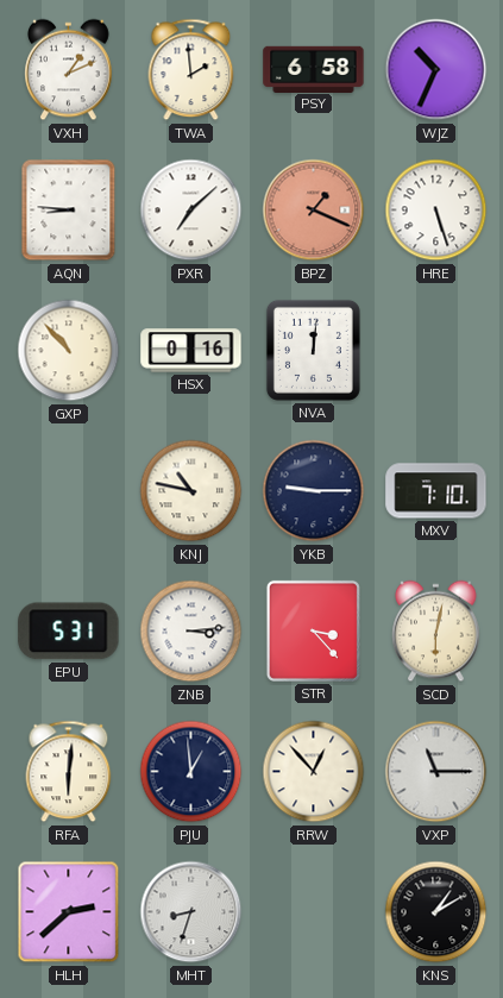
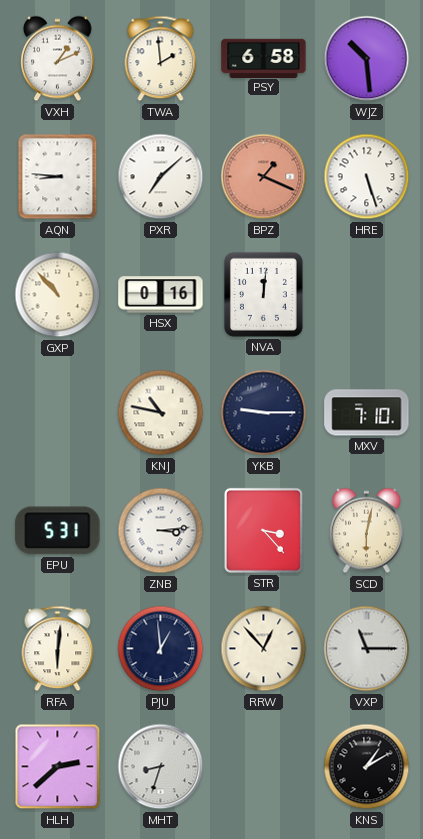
WJZ: 10:34 -> 10:29 (367, 59)
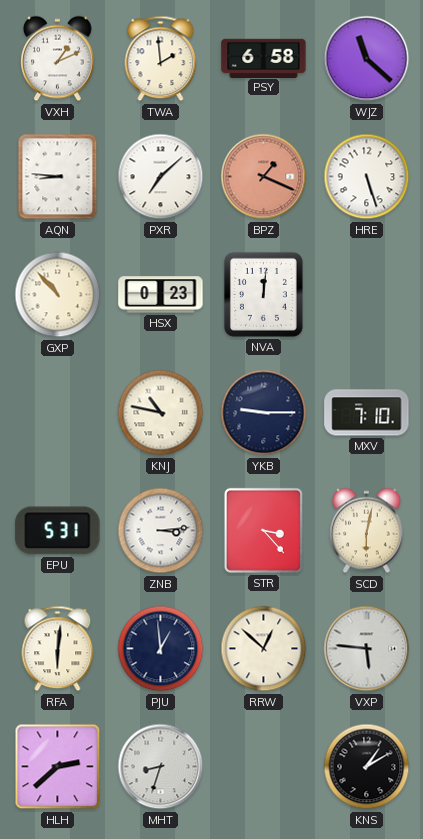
WJZ: 10:29 -> 11:22 (367, 59)
HSX: 0:16 -> 0:23 (161, 295)
RRW: 12:53 -> 12:52 (264, 649)
VXP: 11:15 -> 5:46 (367, 649)
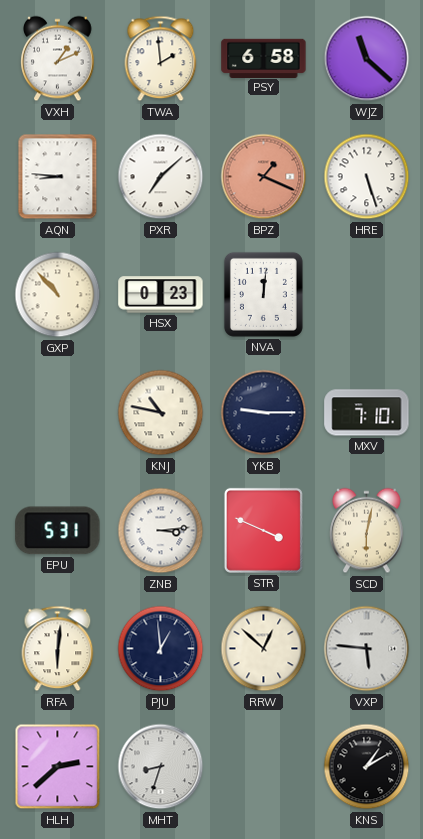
STR: 3:23 -> 3:49 (263, 530)
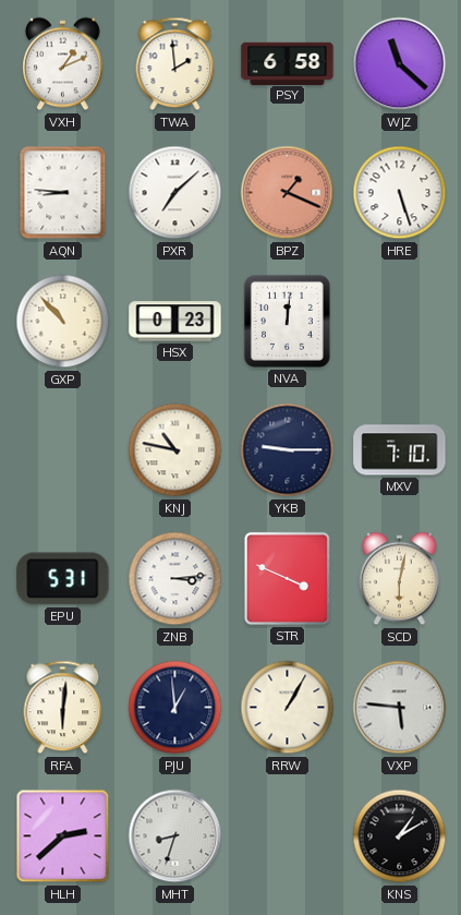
RRW: 12:52 -> 1:05 (288, 708)
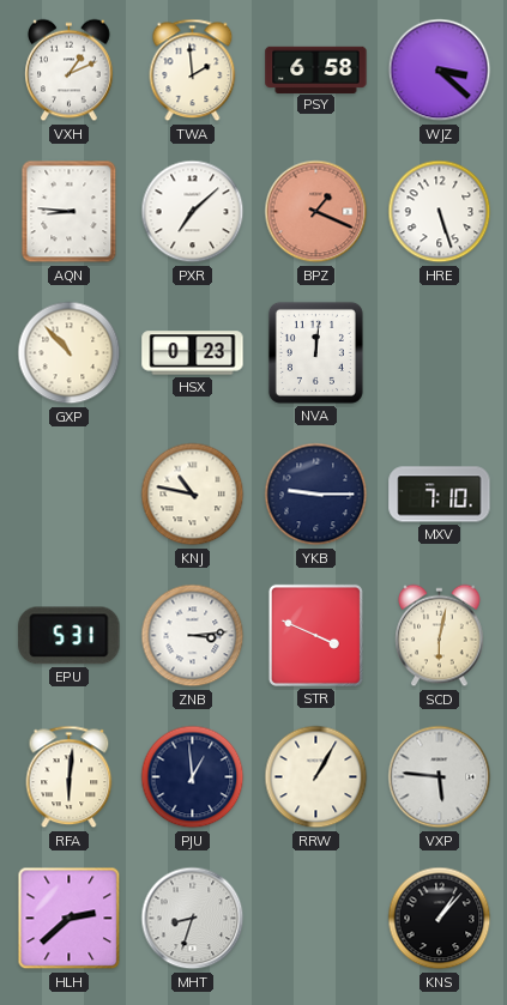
WJZ: 11:22 -> 3:22 (440, 71)
KNS: 1:10 -> 1:07 (440, 919)
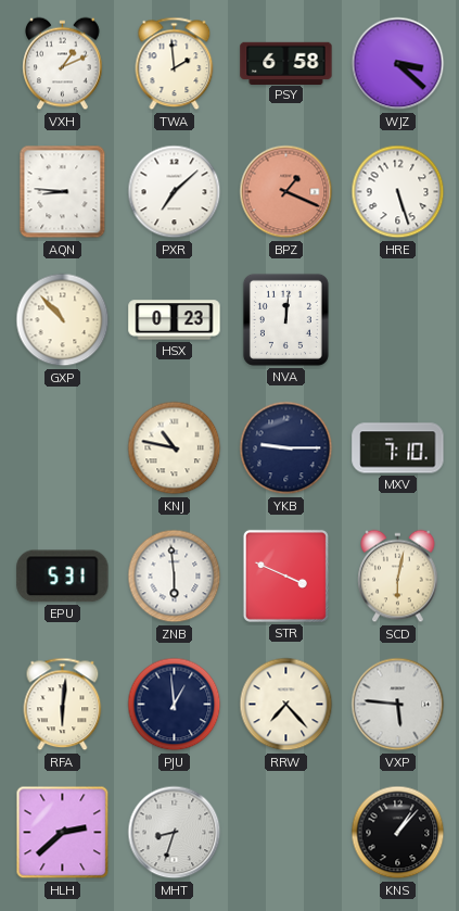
ZNB: 3:14 -> 5:59 (175, 577)
RRW: 1:05 -> 7:23 (286, 705)
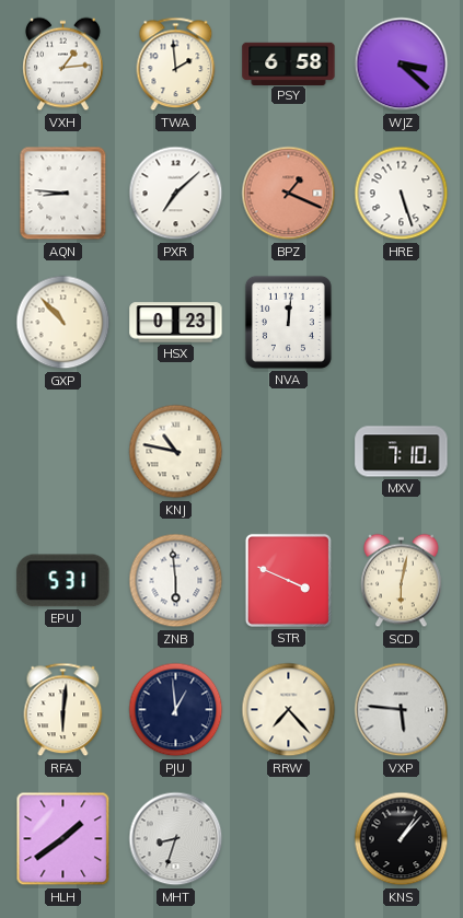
VXH: 1:11 -> 1:14 (63, 65)
YKB: 9:15 -> none (286, 448)
HLH: 2:38 -> 1:39 (63, 839)
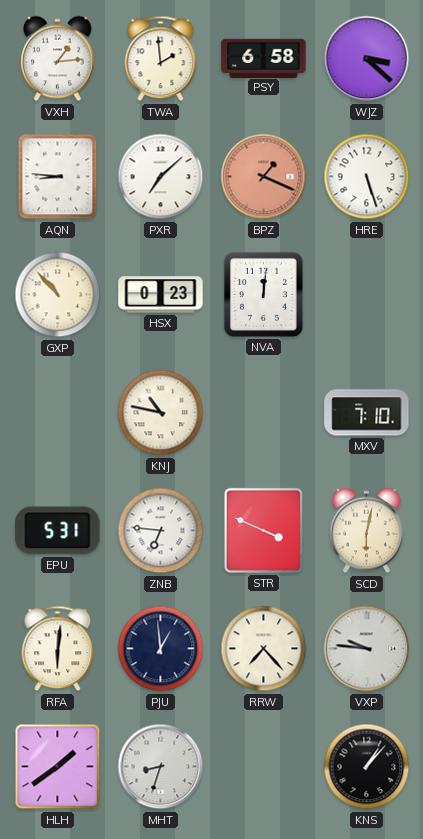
ZNB: 5:59 -> 6:46 (161, 531)
VXP: 5:46 -> 9:46 (367, 649)
